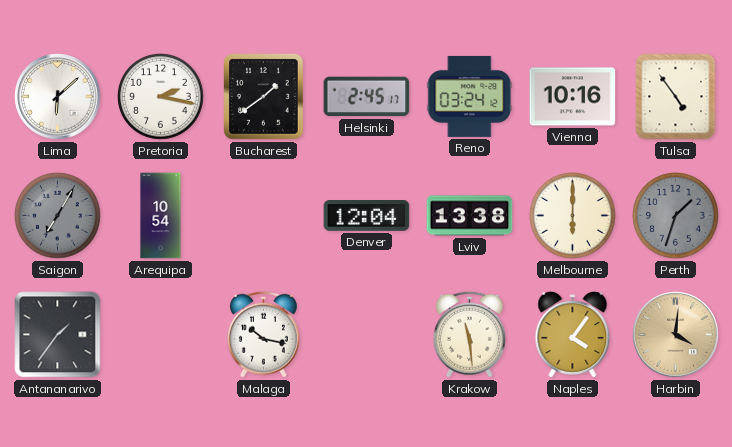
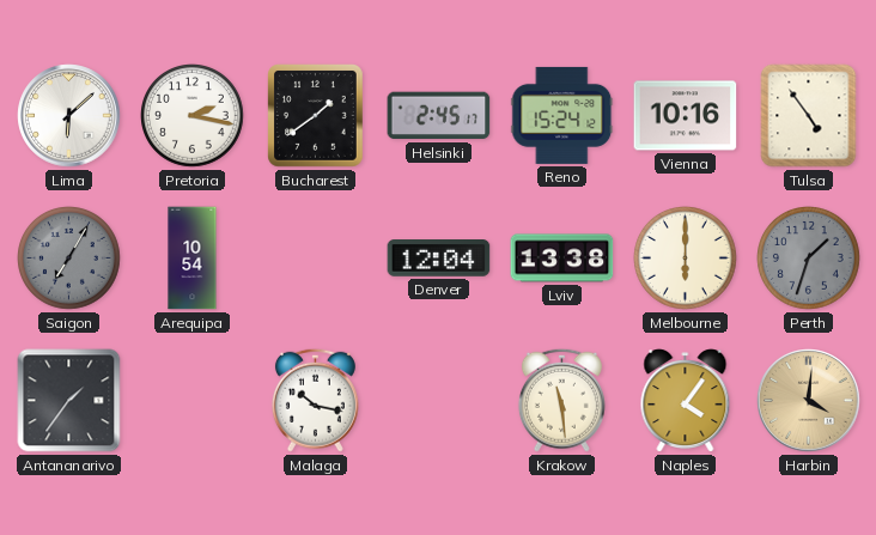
Reno: 03:24 -> 15:24 (562, 115)
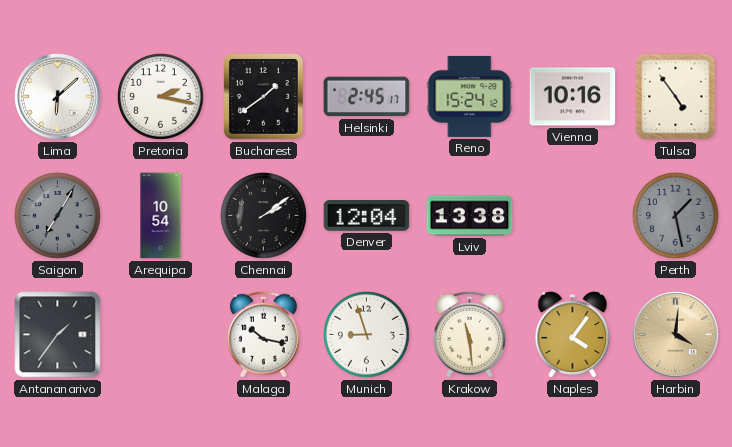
Chennai: none -> 2:09 (264, 216)
Melbourne: 6:00 -> none (686, 259)
Perth: 1:33 -> 1:28 (676, 216)
Munich: none -> 8:57 (367, 335)
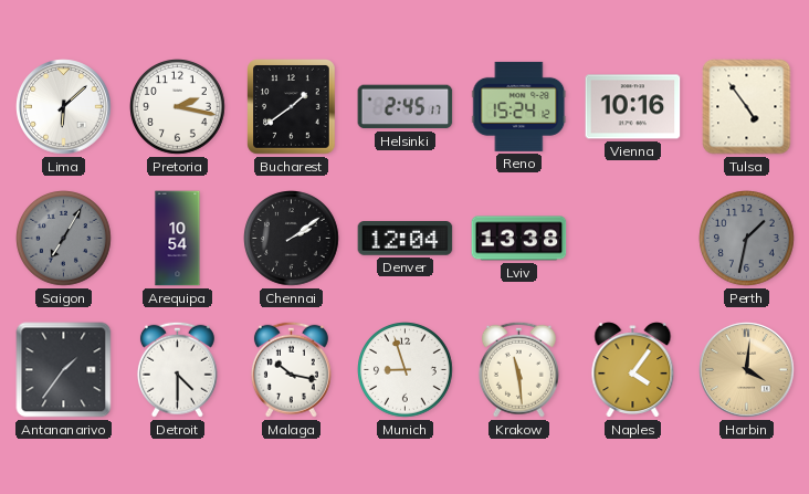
Perth: 1:28 -> 1:32 (747, 239)
Detroit: none -> 4:30 (177, 369)
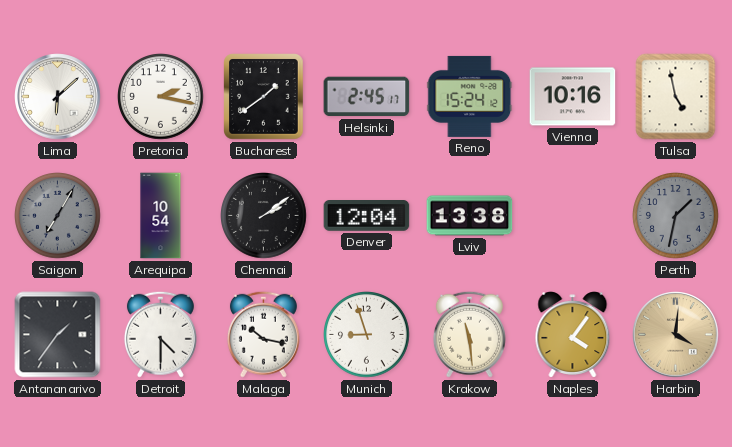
Tulsa: 4:54 -> 4:58 (676, 97)
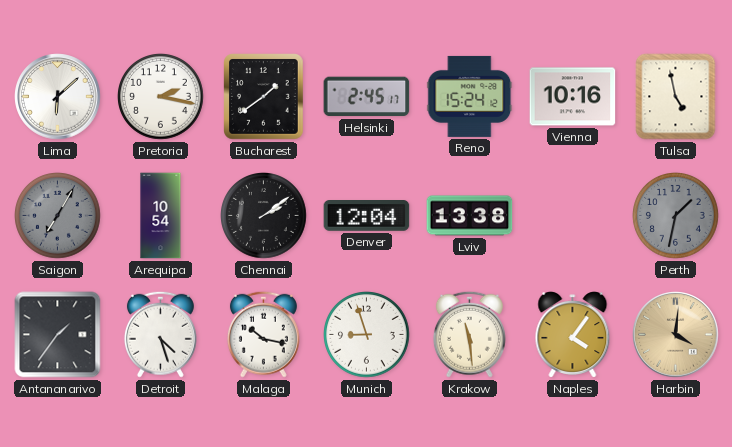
Detroit: 4:30 -> 4:27 (160, 334)
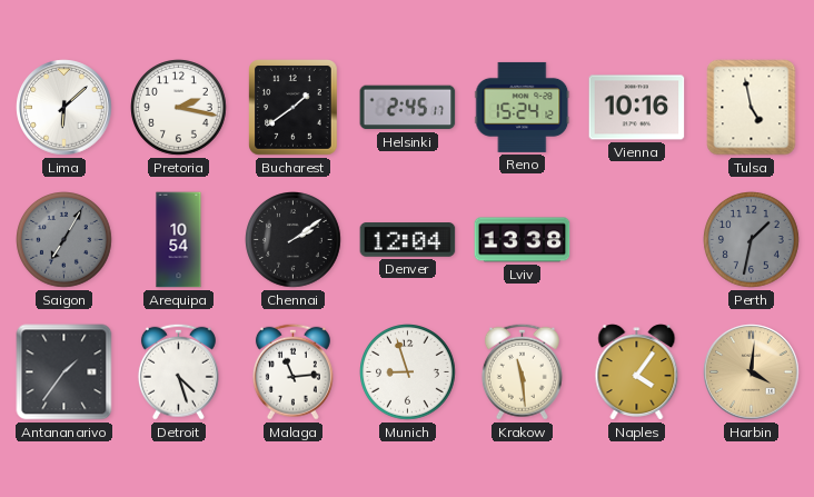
Malaga: 10:17 -> 11:14 (292, 371)
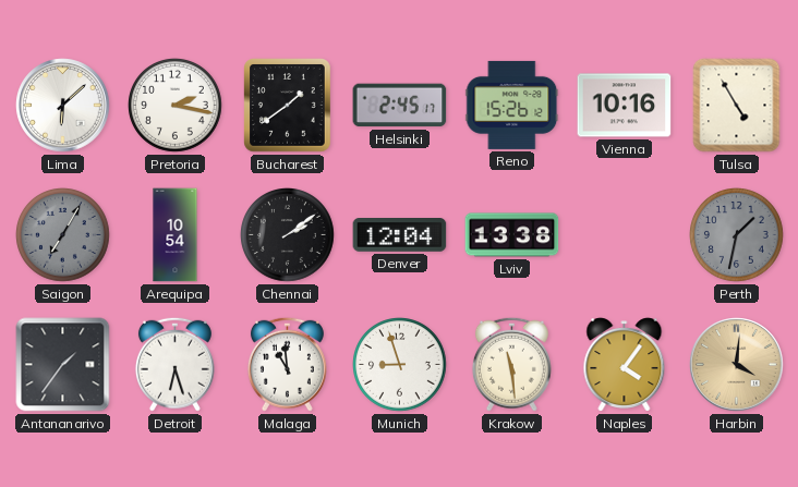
Reno: 15:24 -> 15:26 (512, 105)
Tulsa: 4:58 -> 4:55 (737, 106)
Detroit: 4:27 -> 6:27 (174, 364)
Malaga: 11:14 -> 10:59 (287, 364)
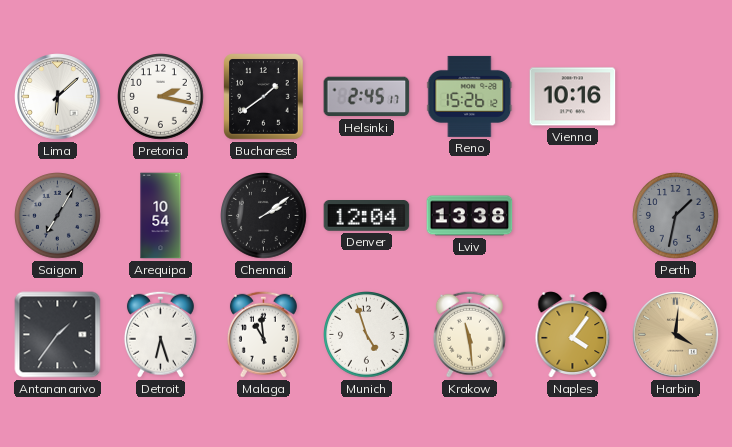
Tulsa: 4:55 -> none (737, 106)
Munich: 8:57 -> 4:57 (367, 335)
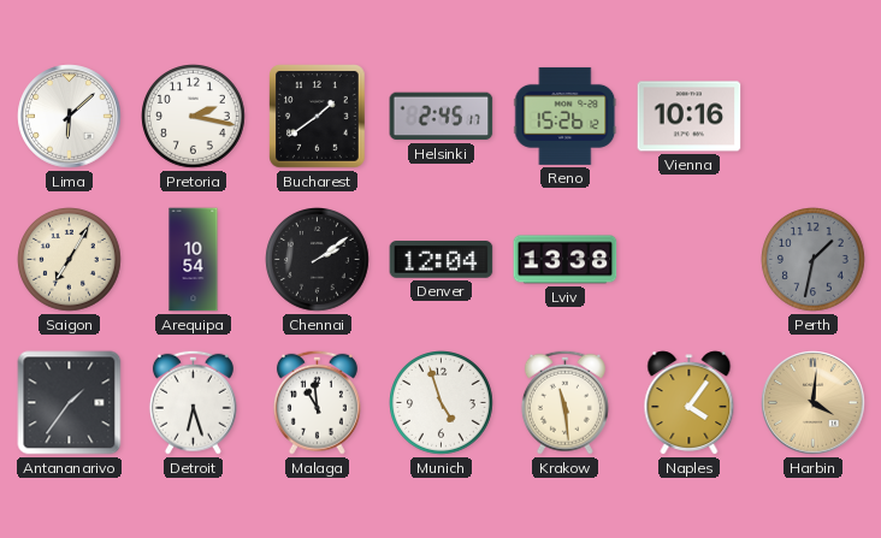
Saigon dial: grey -> cream (70, 260)
